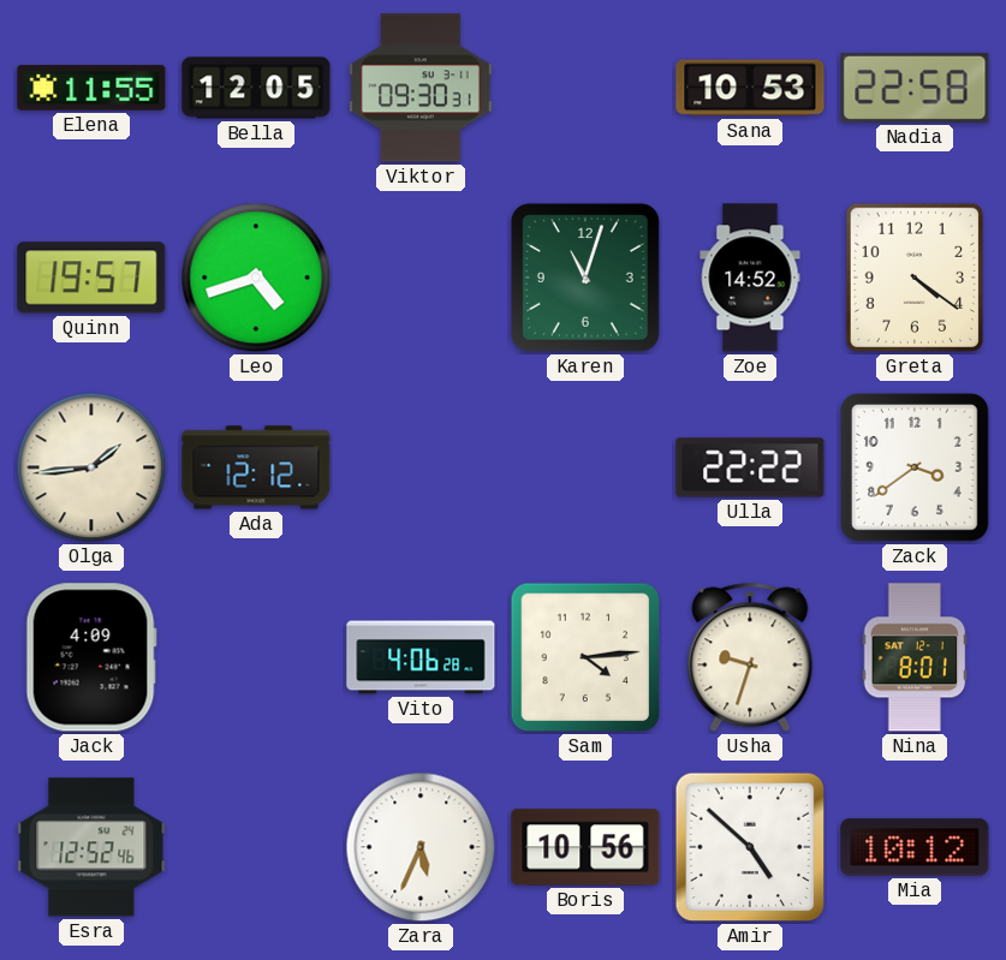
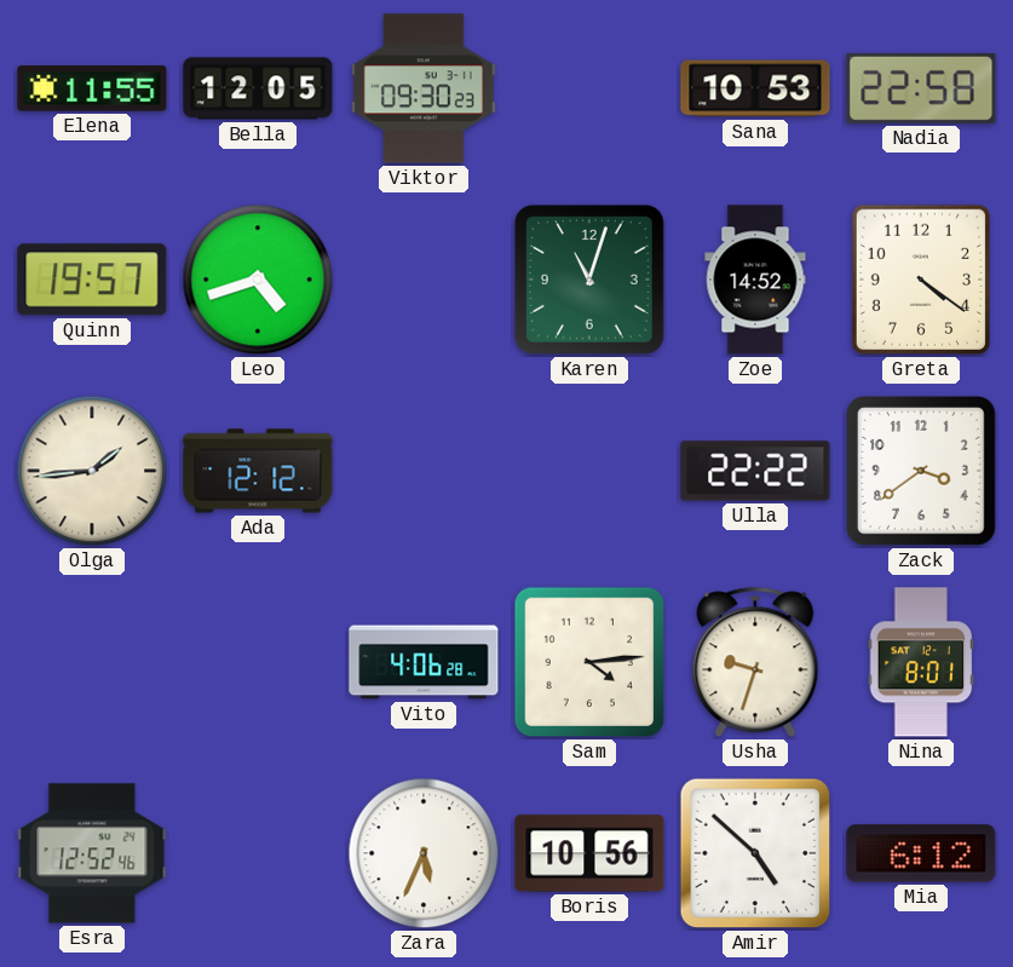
Viktor: 09:30:31 -> 09:30:23 (424, 88)
Jack: 4:09 -> none (91, 657)
Mia: 10:12 -> 6:12 (921, 853)
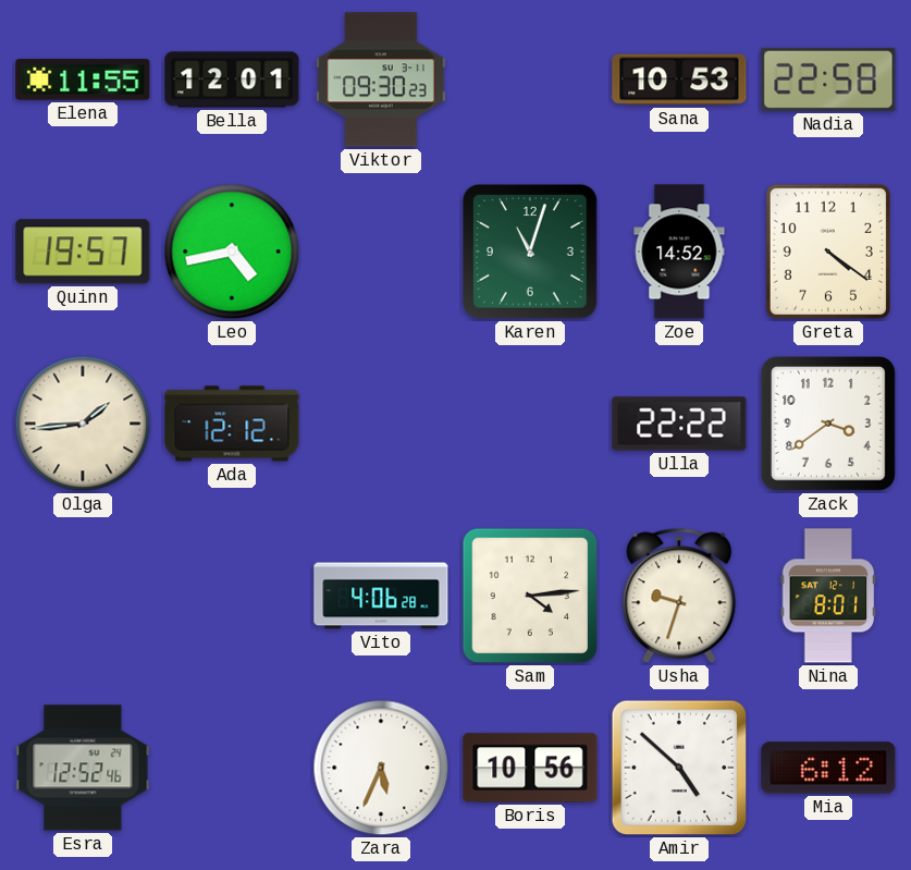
Bella: 12:05 -> 12:01 (232, 79)
Leo: 4:42 -> 4:43 (232, 252)
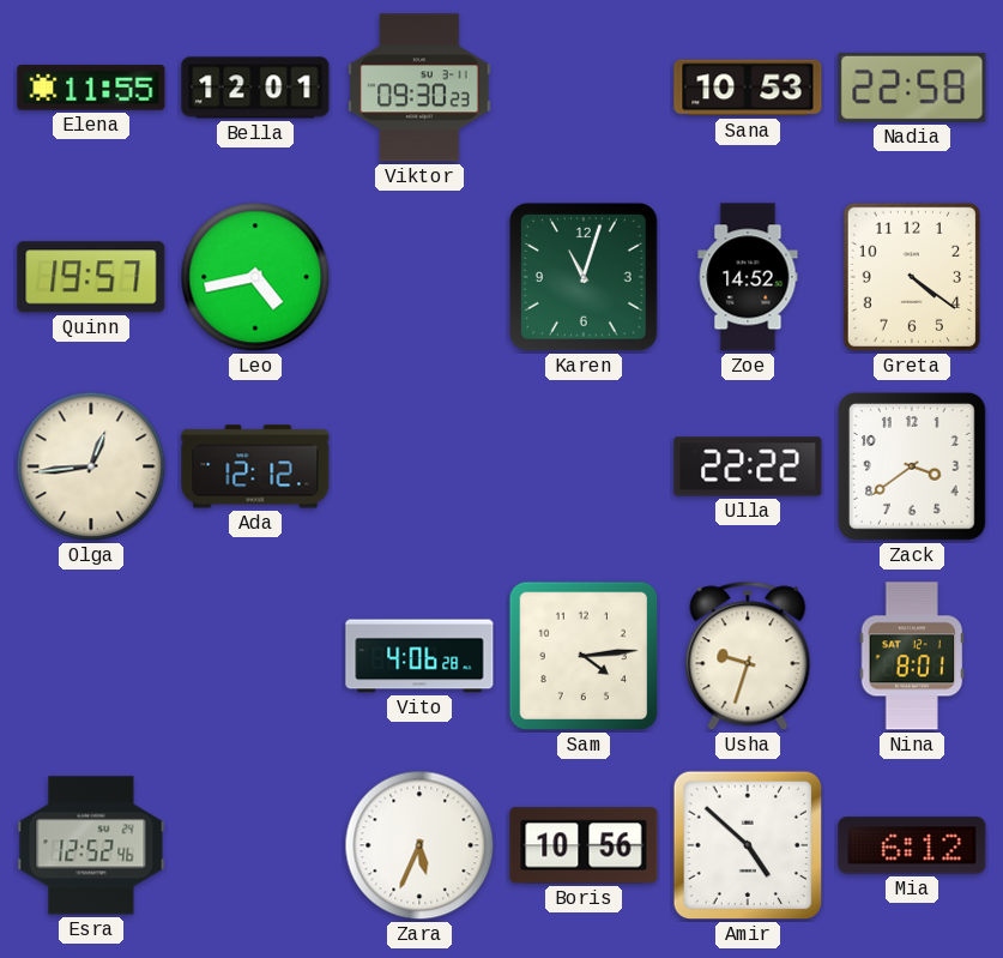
Olga: 1:44 -> 12:44 (91, 466)
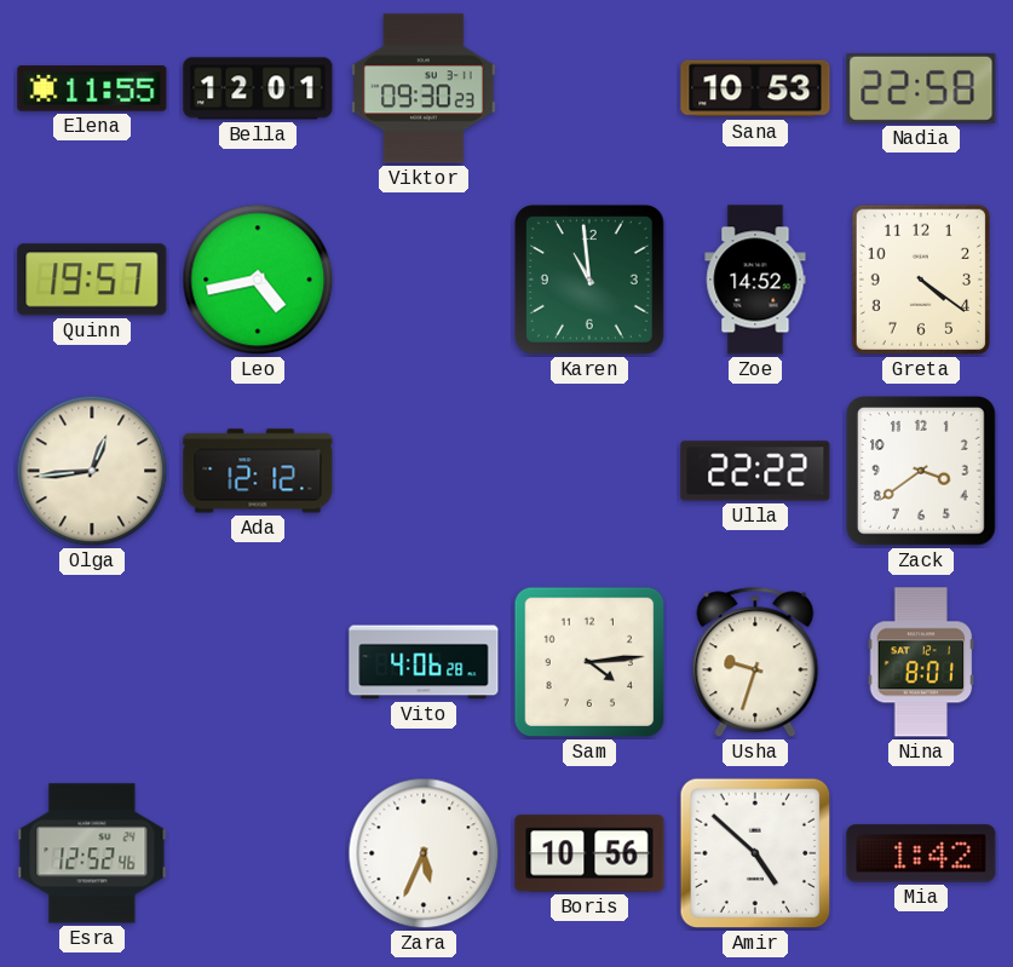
Karen: 11:03 -> 10:59 (589, 280)
Mia: 6:12 -> 1:42 (921, 853)
